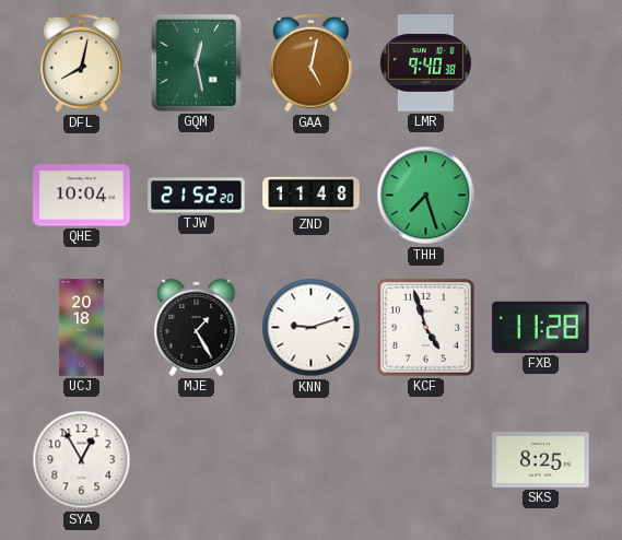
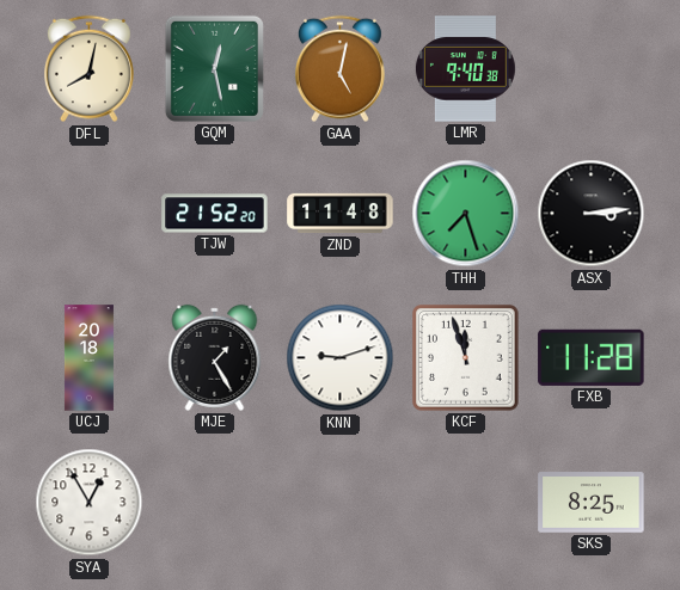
QHE: 10:04 -> none (82, 196)
ASX: none -> 3:14 (592, 214)
KCF: 4:57 -> 11:57 (466, 358)
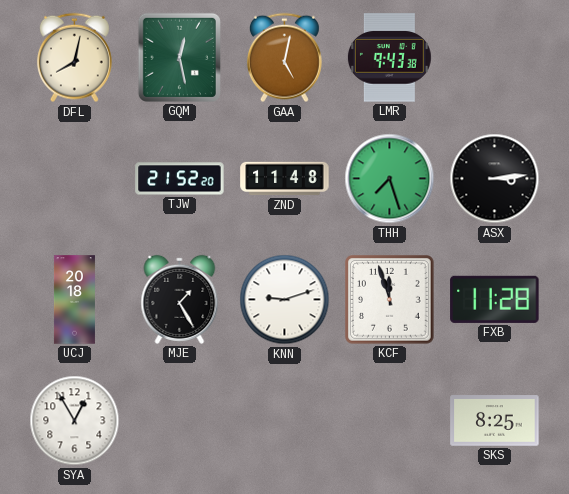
LMR: 9:40 -> 9:43 (389, 58)
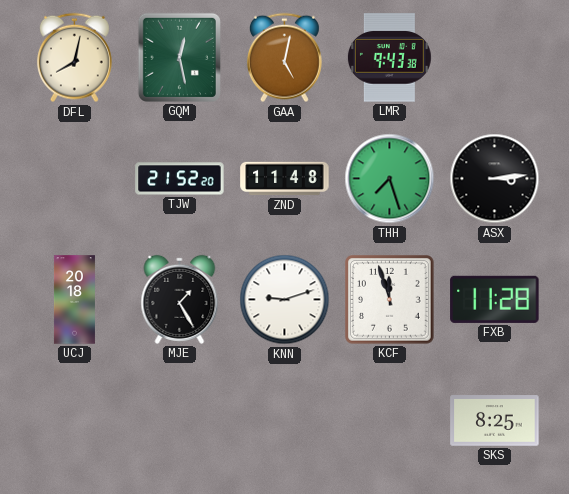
SYA: 12:55 -> none (75, 421)
